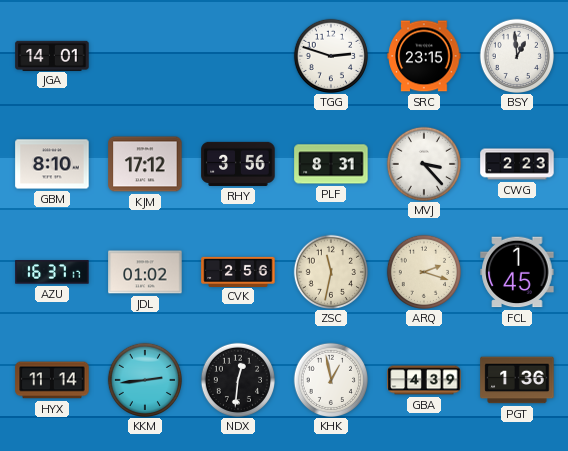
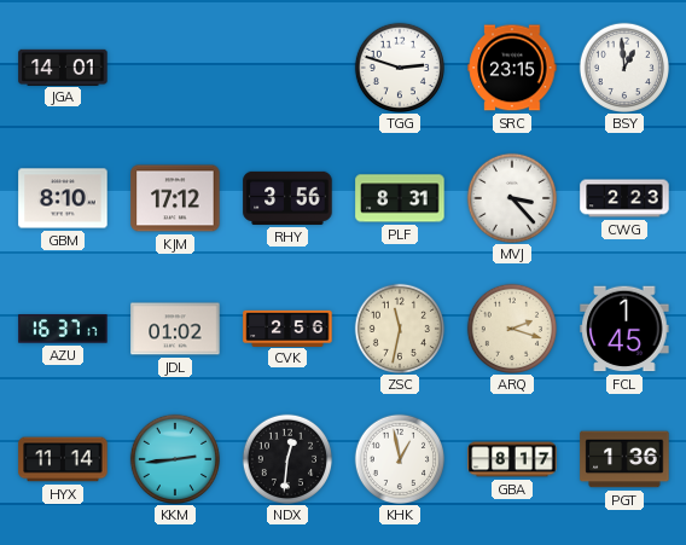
GBA: 4:39 -> 8:17 (512, 459)
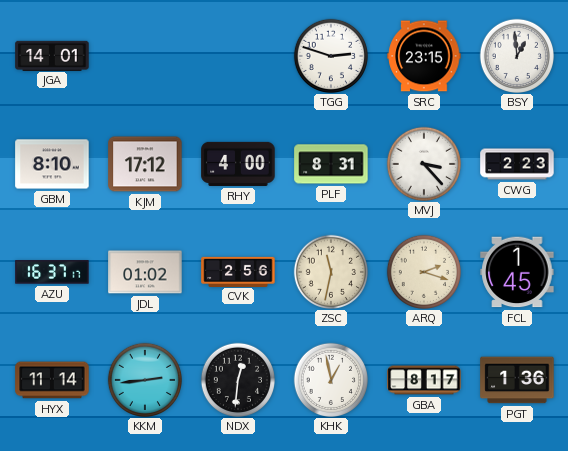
RHY: 3:56 -> 4:00 (238, 164)
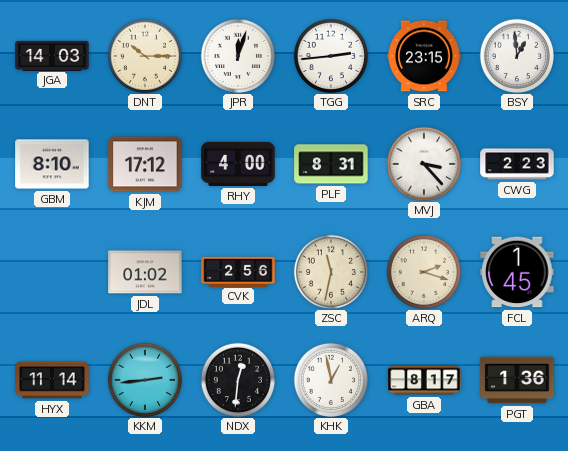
JGA: 14:01 -> 14:03 (52, 55)
DNT: none -> 10:15 (144, 55)
JPR: none -> 12:03 (237, 55)
TGG: 2:48 -> 2:44 (330, 55)
AZU: 16:37 -> none (52, 272)
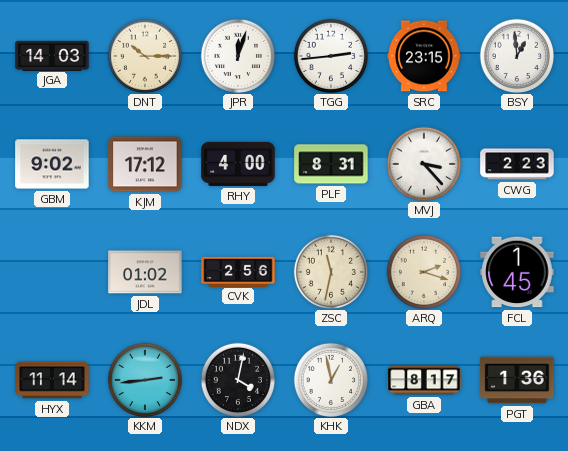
GBM: 8:10 -> 9:02 (52, 164)
NDX: 12:31 -> 4:02 (237, 379)
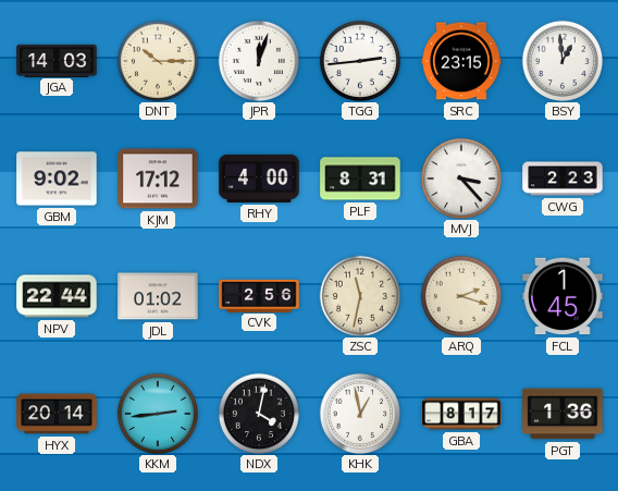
NPV: none -> 22:44 (57, 296)
HYX: 11:14 -> 20:14 (57, 414)
